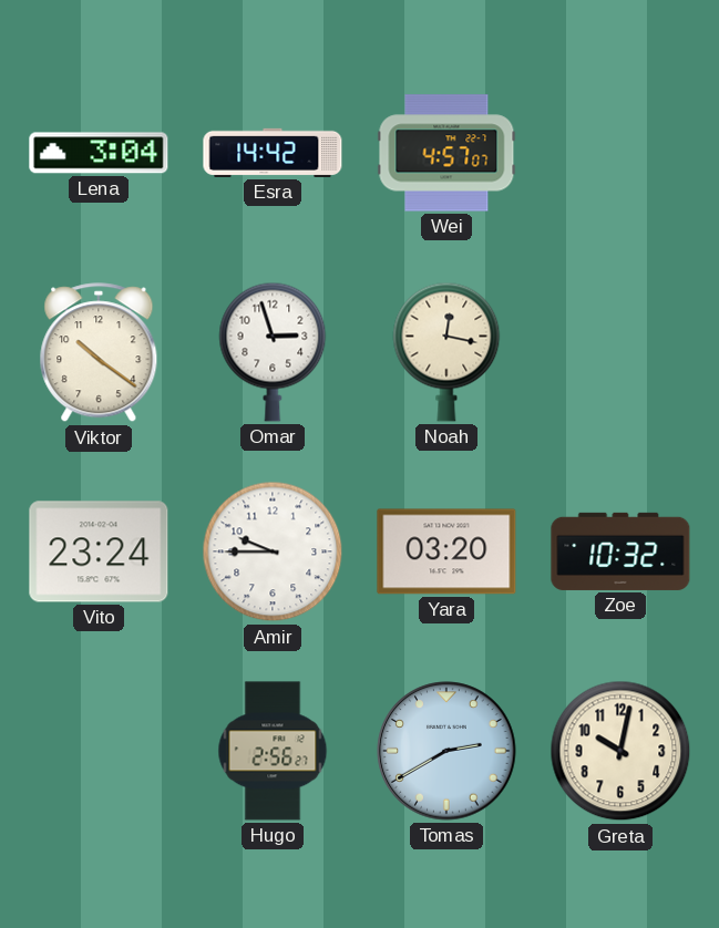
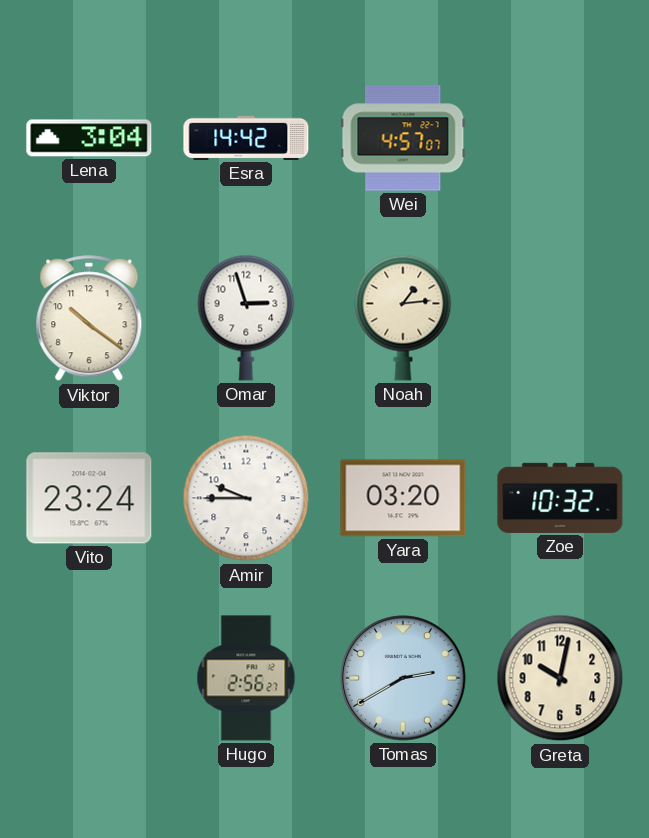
Noah: 12:17 -> 1:14 (403, 318)
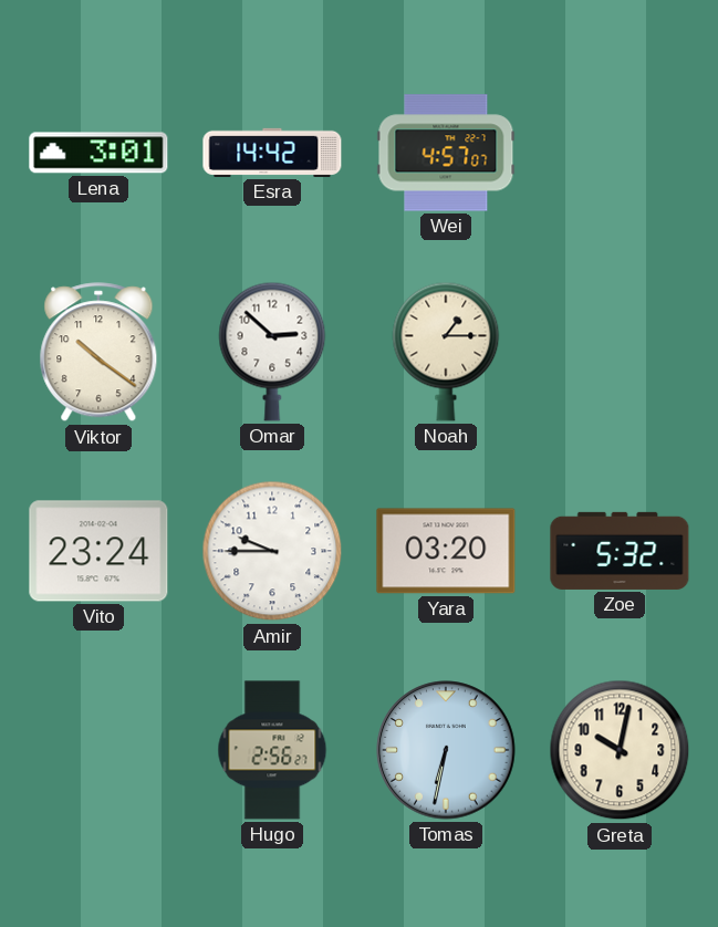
Lena: 3:04 -> 3:01 (98, 153)
Omar: 2:57 -> 2:52 (272, 352)
Noah: 1:14 -> 1:15 (446, 352)
Zoe: 10:32 -> 5:32 (620, 551)
Tomas: 2:40 -> 6:32 (446, 750)
